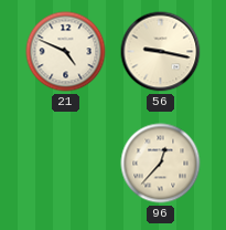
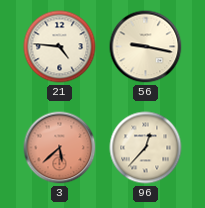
21: 4:49 -> 4:46 (60, 47)
3: none -> 5:38 (60, 148)
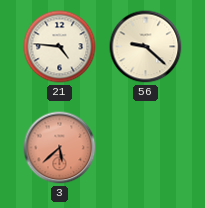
56: 9:17 -> 9:22 (146, 47)
96: 12:37 -> none (146, 148)
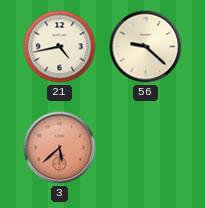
21: 4:46 -> 4:43 (60, 47)
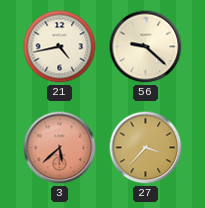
27: none -> 3:37 (146, 148)
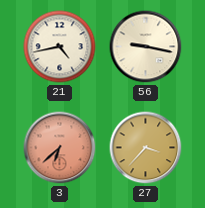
56: 9:22 -> 9:17 (146, 47)
3: 5:38 -> 6:38 (60, 148)
